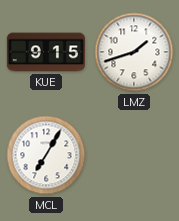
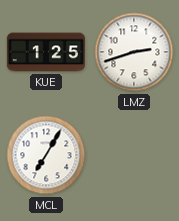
KUE: 9:15 -> 1:25 (46, 52)
LMZ: 1:42 -> 2:42 (134, 52)
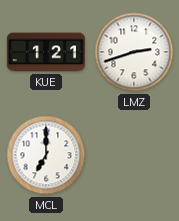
KUE: 1:25 -> 1:21 (46, 52)
MCL: 7:05 -> 7:00 (46, 155)
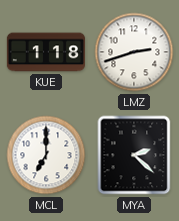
KUE: 1:21 -> 1:18 (46, 52)
MYA: none -> 2:22 (134, 155)
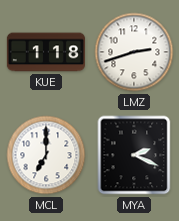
MYA: 2:22 -> 2:19 (134, 155)
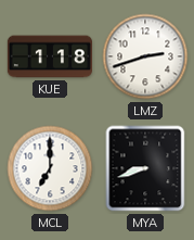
MYA: 2:19 -> 8:42 (145, 168)
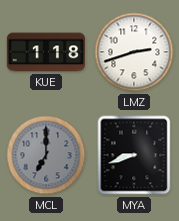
MCL dial: white -> grey (46, 155)
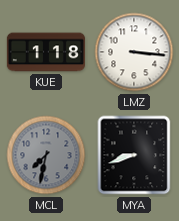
LMZ: 2:42 -> 3:16 (134, 52)
MCL: 7:00 -> 7:32 (46, 155)
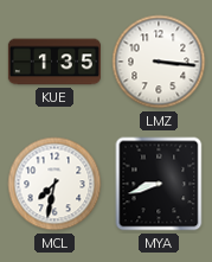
KUE: 1:18 -> 1:35 (54, 62)
MCL dial: grey -> white (54, 184)
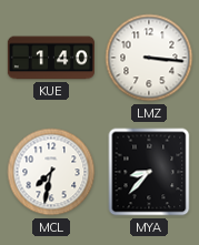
KUE: 1:35 -> 1:40 (51, 58)
MYA: 8:42 -> 8:37 (149, 172)
